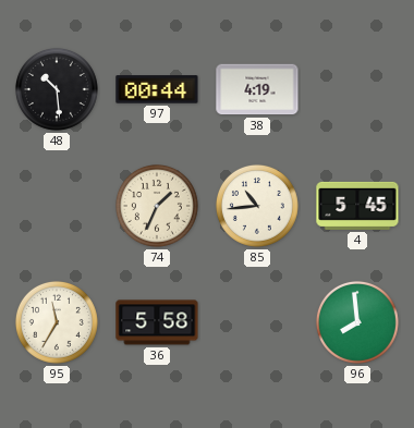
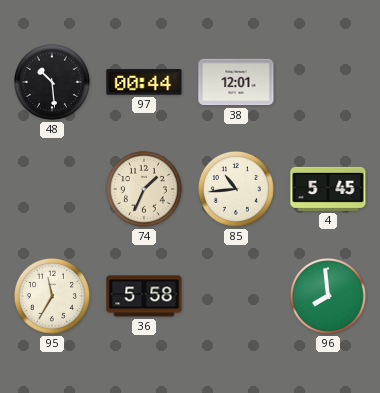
38: 4:19 -> 12:01 (236, 82)
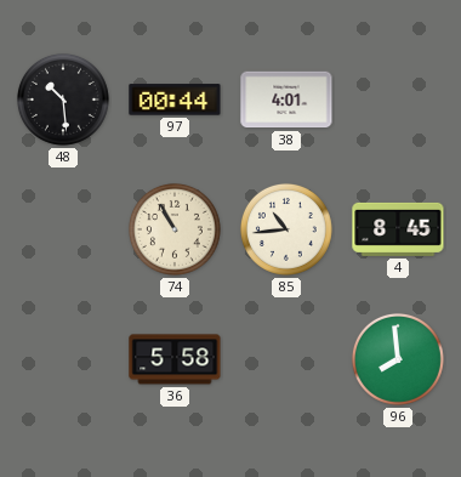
38: 12:01 -> 4:01 (286, 100)
74: 1:34 -> 10:55 (175, 229)
4: 5:45 -> 8:45 (398, 229)
95: 11:35 -> none (52, 296)
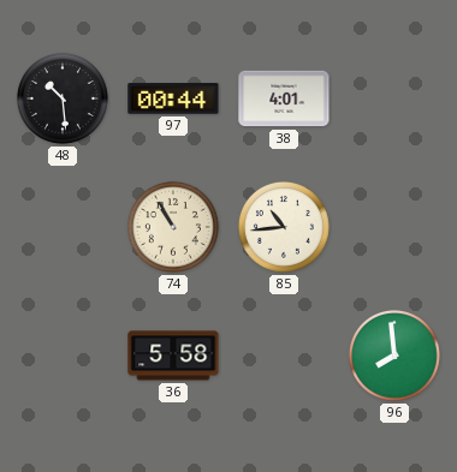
4: 8:45 -> none (398, 229)
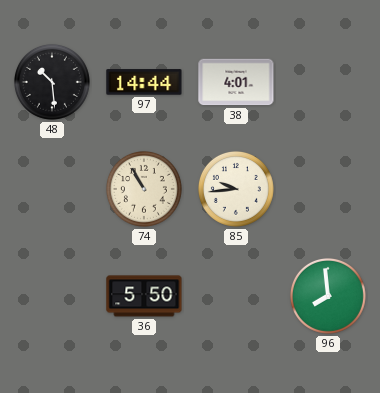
97: 00:44 -> 14:44 (144, 82)
85: 10:44 -> 9:44 (236, 189)
36: 5:58 -> 5:50 (144, 296)
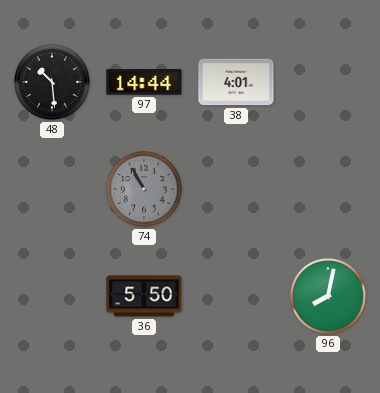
74 dial: cream -> grey (144, 189)
85: 9:44 -> none (236, 189)
96: 7:59 -> 8:02 (328, 296)
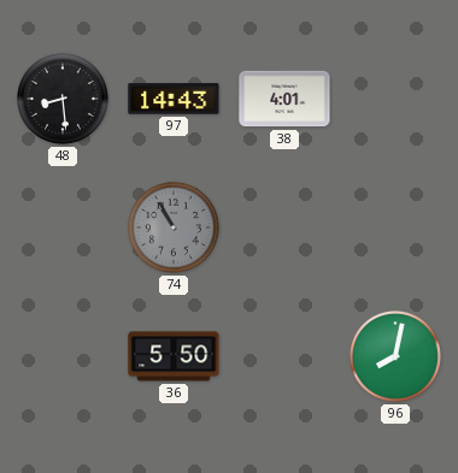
48: 10:29 -> 8:29 (63, 99)
97: 14:44 -> 14:43 (174, 99)
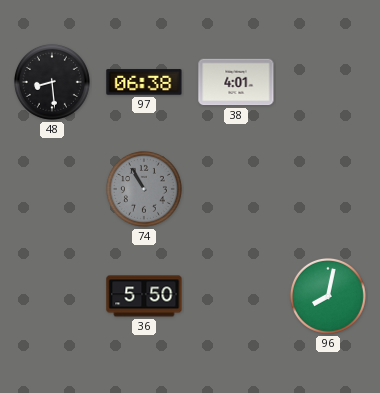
97: 14:43 -> 06:38 (144, 82)
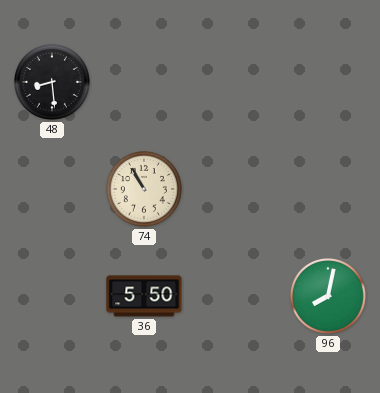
97: 06:38 -> none (144, 82)
38: 4:01 -> none (236, 82)
74 dial: grey -> cream (144, 189)
